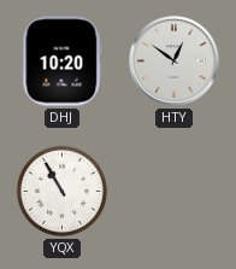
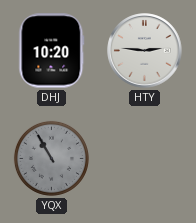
HTY: 12:51 -> 2:46 (145, 51)
YQX dial: white -> grey (51, 158)
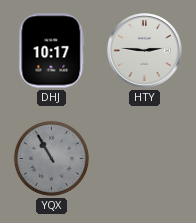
DHJ: 10:20 -> 10:17 (52, 51)
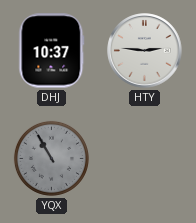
DHJ: 10:17 -> 10:37 (52, 51)
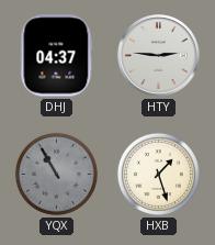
DHJ: 10:37 -> 04:37 (57, 56)
HXB: none -> 1:27 (158, 174)
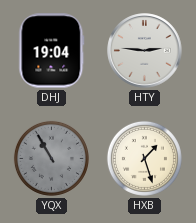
DHJ: 04:37 -> 19:04 (52, 51)
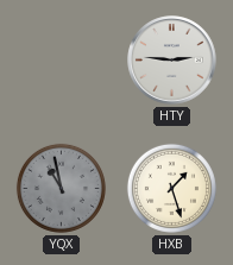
DHJ: 19:04 -> none (52, 51)
YQX: 10:55 -> 10:58 (61, 188)
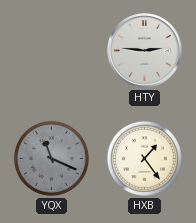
YQX: 10:58 -> 11:19 (51, 158)
HXB: 1:27 -> 1:24 (144, 158)
